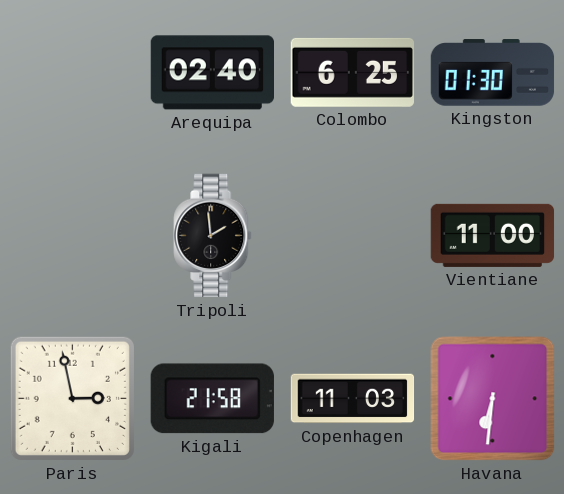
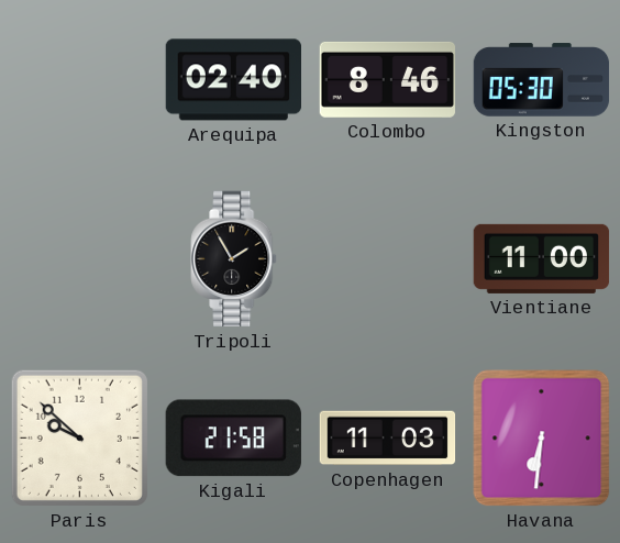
Colombo: 6:25 -> 8:46 (388, 79)
Kingston: 01:30 -> 05:30 (542, 80)
Tripoli: 1:59 -> 1:55 (234, 259)
Paris: 2:58 -> 9:52 (79, 437)
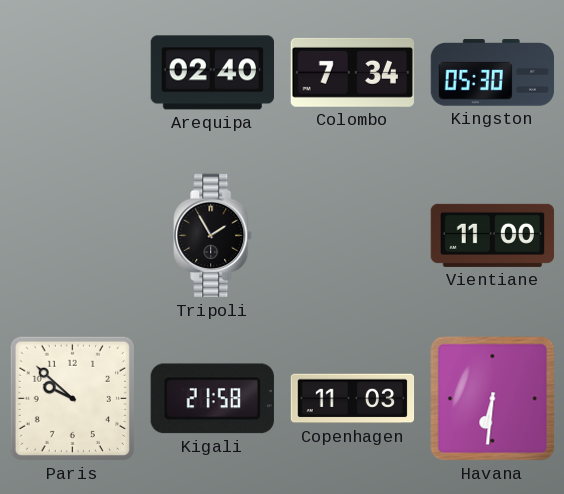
Colombo: 8:46 -> 7:34 (353, 72)
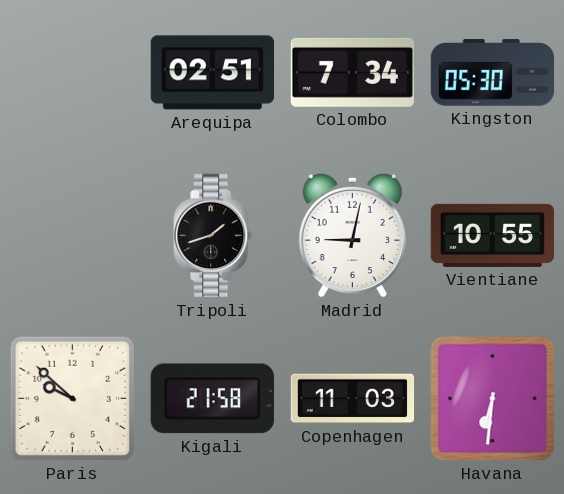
Arequipa: 02:40 -> 02:51 (212, 73)
Tripoli: 1:55 -> 1:42 (213, 236)
Madrid: none -> 9:02 (352, 235)
Vientiane: 11:00 -> 10:55 (493, 235)
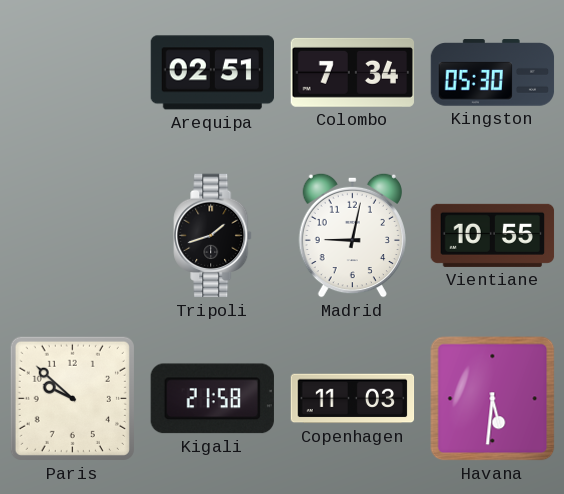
Havana: 6:31 -> 5:31 (493, 399)
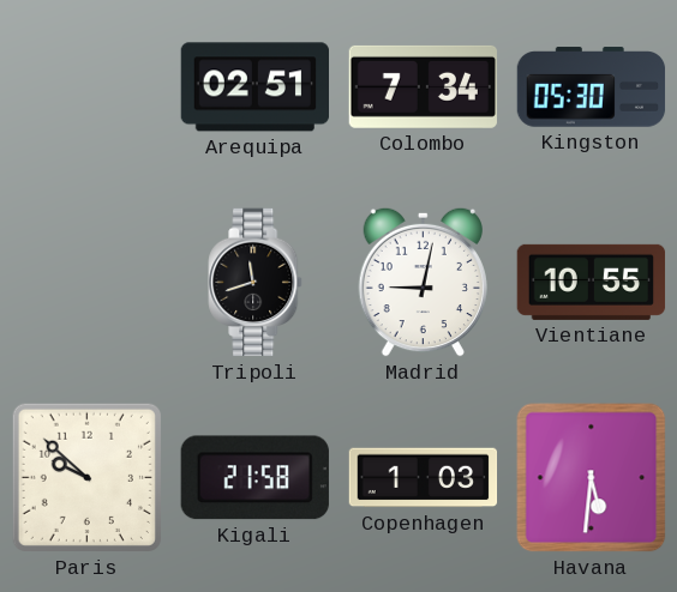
Tripoli: 1:42 -> 11:42 (256, 283)
Copenhagen: 11:03 -> 1:03 (424, 478)
